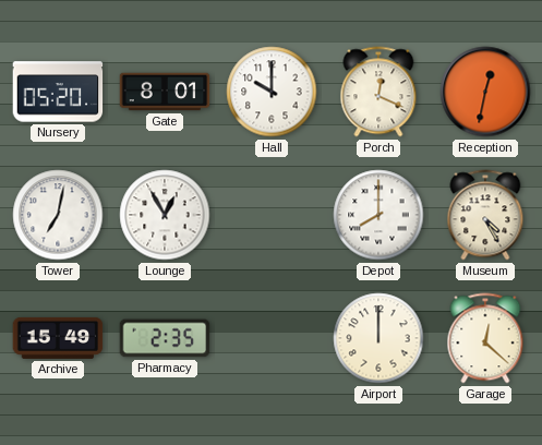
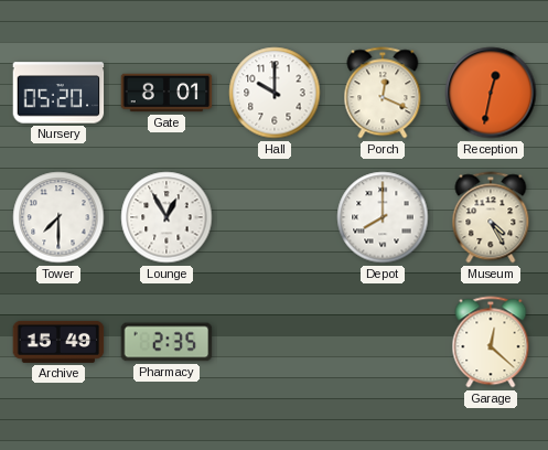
Tower: 7:02 -> 7:30 (58, 217)
Airport: 12:00 -> none (378, 338)
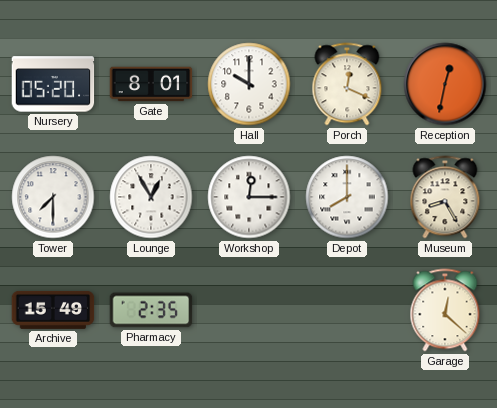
Workshop: none -> 12:15 (249, 197)
Museum: 4:25 -> 8:25 (445, 197)
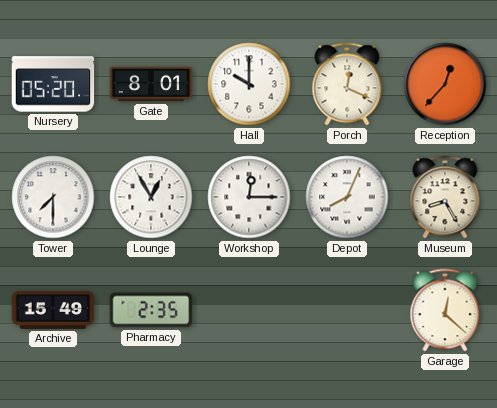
Reception: 12:32 -> 12:37 (445, 84)
Depot: 8:00 -> 8:04 (347, 197)
